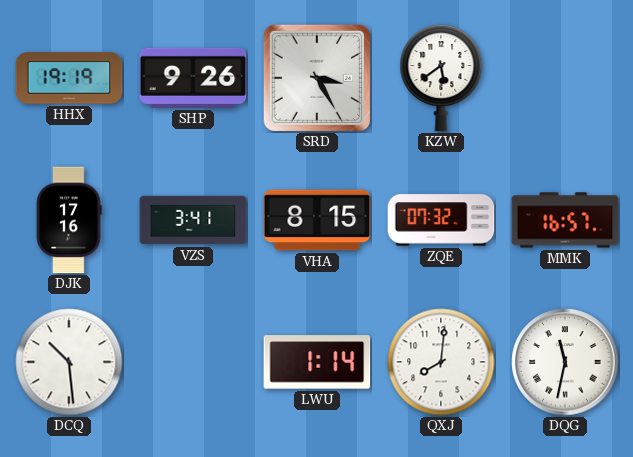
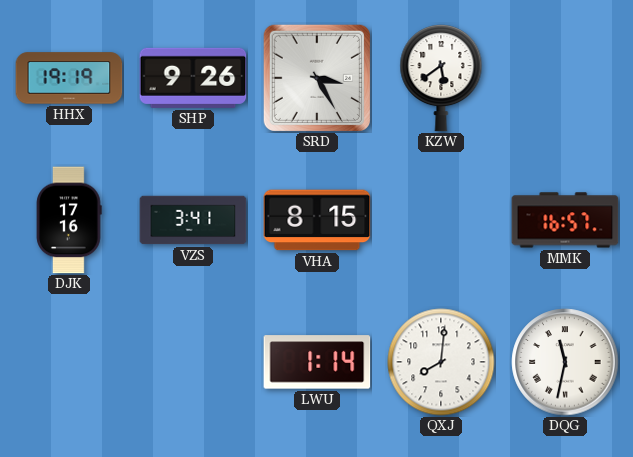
ZQE: 07:32 -> none (441, 220)
DCQ: 10:29 -> none (69, 362)
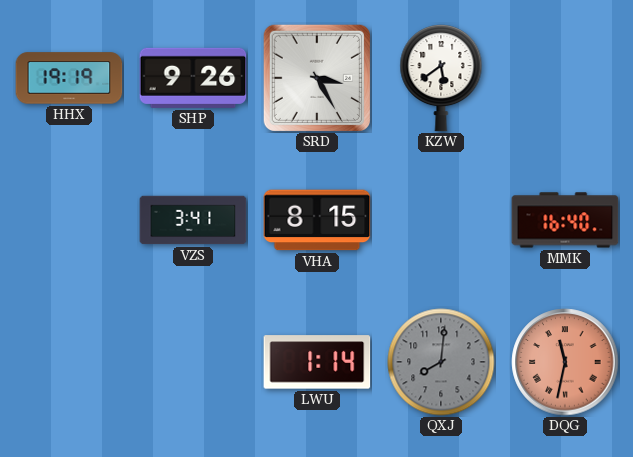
DJK: 17:16 -> none (69, 220)
MMK: 16:57 -> 16:40 (565, 220)
QXJ dial: white -> grey (441, 362)
DQG dial: white -> salmon (565, 362)
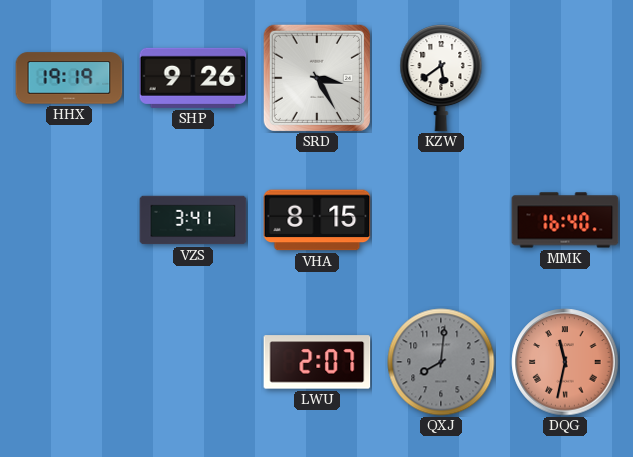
LWU: 1:14 -> 2:07 (317, 362)
